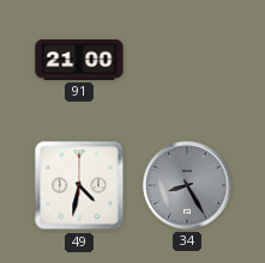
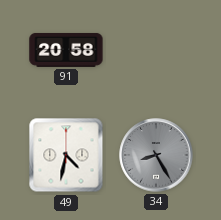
91: 21:00 -> 20:58 (66, 50)
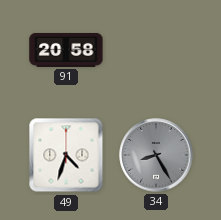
49: 4:32 -> 4:33 (66, 155)
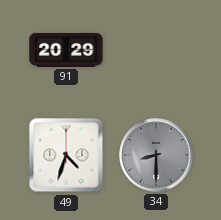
91: 20:58 -> 20:29 (66, 50)
34: 8:25 -> 8:30 (156, 155)
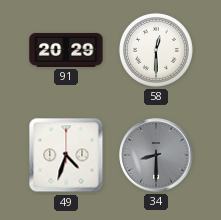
58: none -> 12:30 (156, 50)
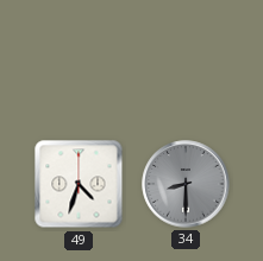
91: 20:29 -> none (66, 50)
58: 12:30 -> none (156, 50)
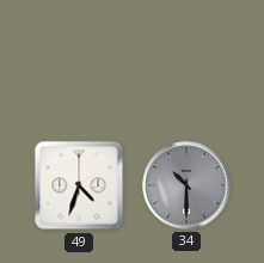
34: 8:30 -> 10:30 (186, 185)
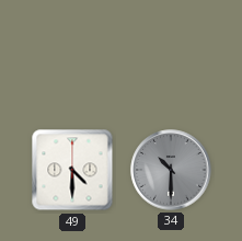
49: 4:33 -> 4:30 (72, 170)
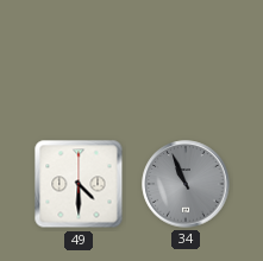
34: 10:30 -> 10:56 (186, 184)
